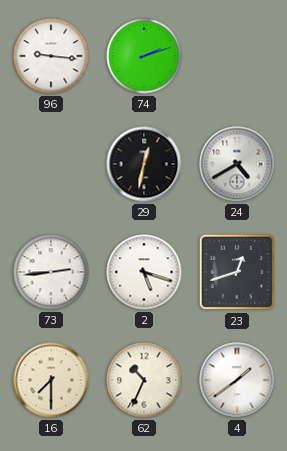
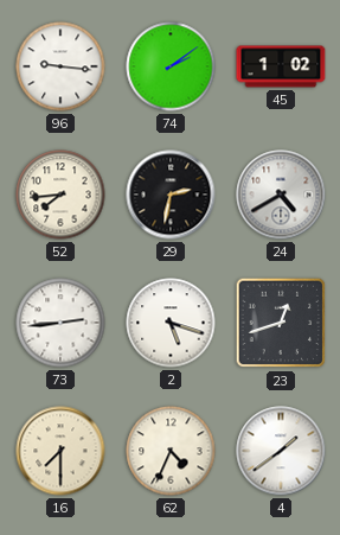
74: 2:12 -> 2:09 (171, 66)
45: none -> 1:02 (281, 66)
52: none -> 7:44 (60, 195)
29: 12:32 -> 2:32 (171, 195)
62: 10:34 -> 4:34 (171, 451)
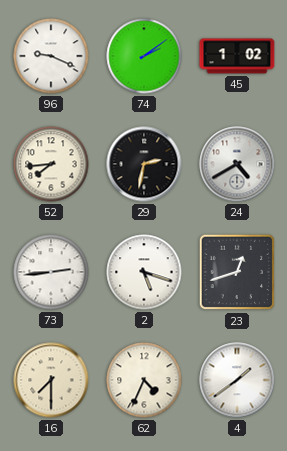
96: 9:16 -> 9:19 (51, 56)
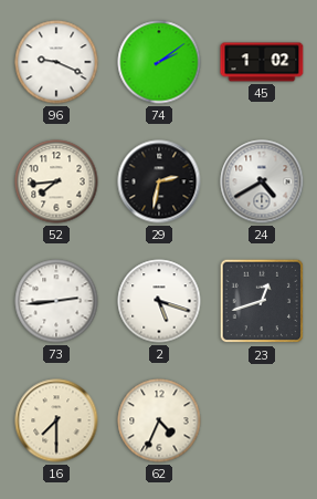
4: 1:39 -> none (237, 380)
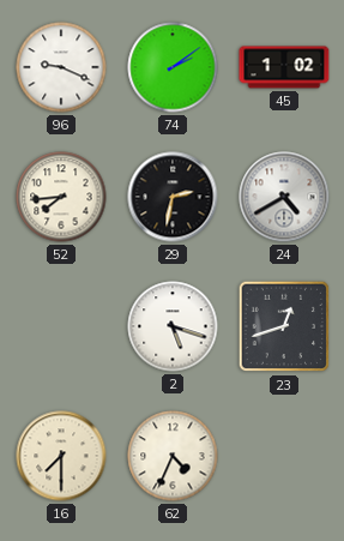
73: 2:44 -> none (56, 301)
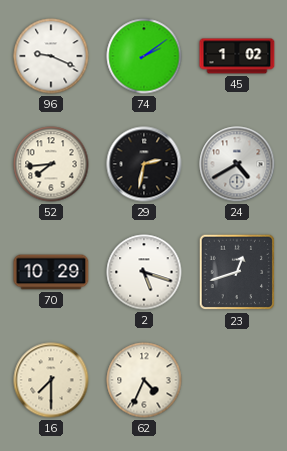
70: none -> 10:29 (51, 272)
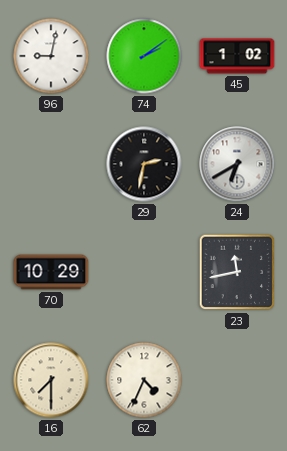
96: 9:19 -> 9:02 (51, 56)
52: 7:44 -> none (51, 164)
24: 4:40 -> 6:40 (237, 164)
2: 5:18 -> none (144, 272)
23: 12:42 -> 11:43 (237, 272)
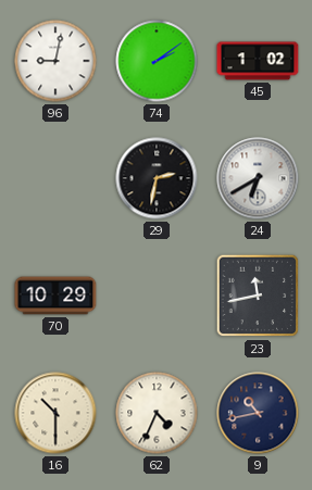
16: 7:30 -> 10:30 (55, 413)
9: none -> 10:43 (258, 413)
